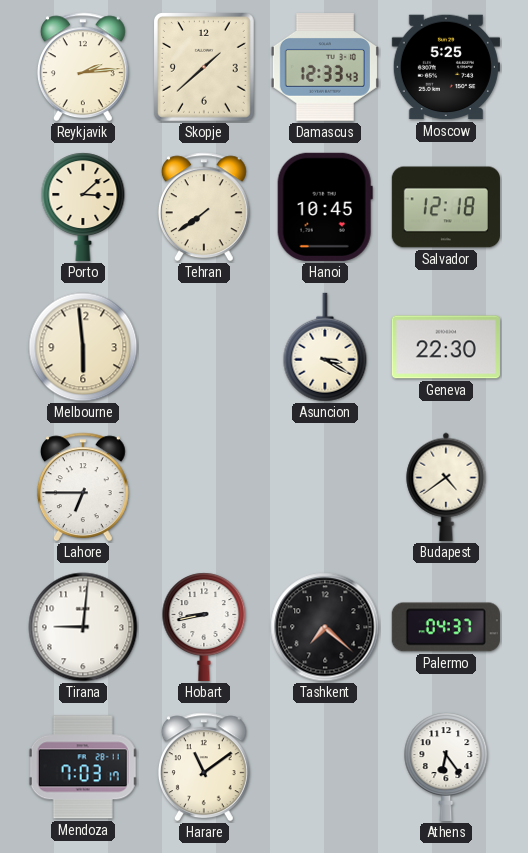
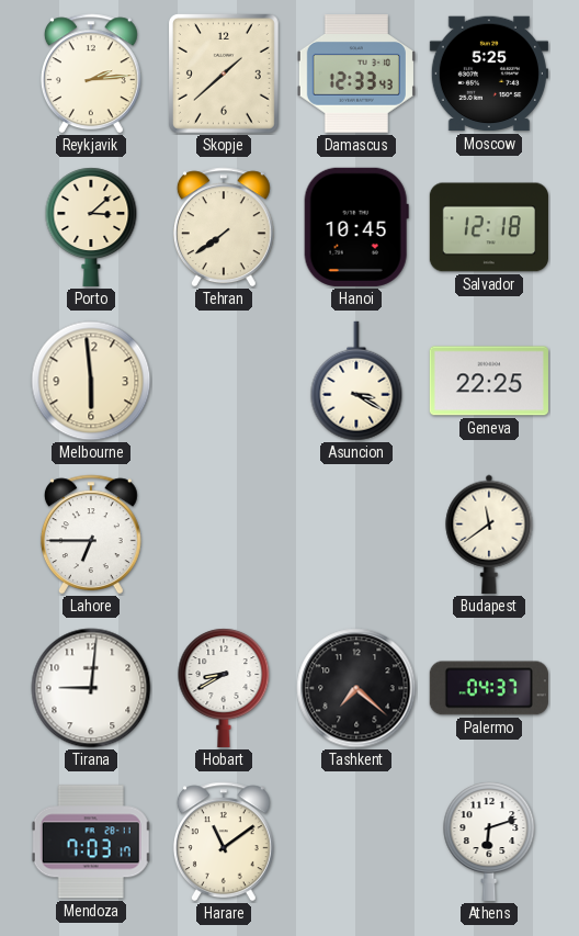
Geneva: 22:30 -> 22:25 (489, 381)
Budapest: 4:39 -> 11:39 (489, 534)
Hobart: 8:43 -> 8:40 (224, 688)
Athens: 6:24 -> 6:12 (489, 842)
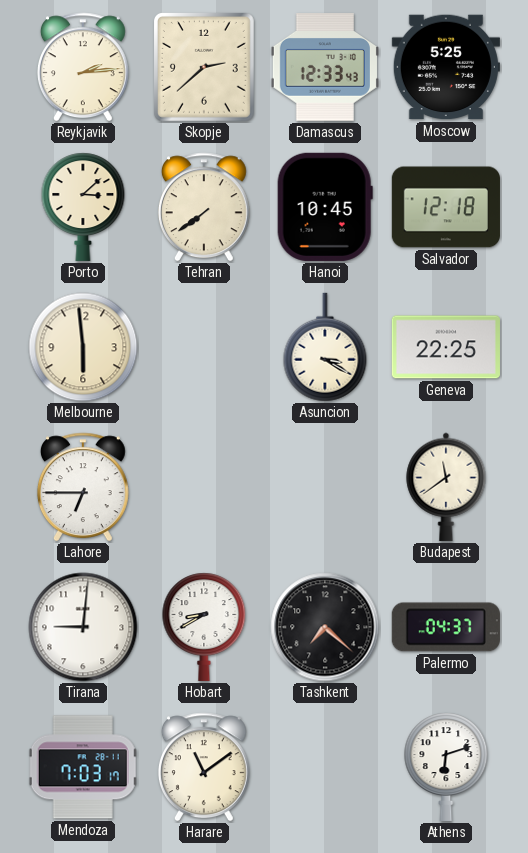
Skopje: 1:38 -> 2:38 (204, 67)
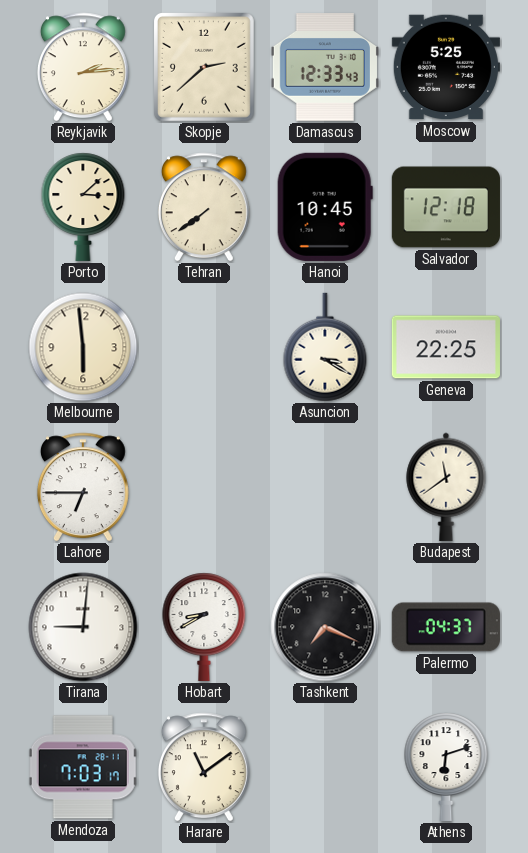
Tashkent: 7:22 -> 7:19 (325, 627)
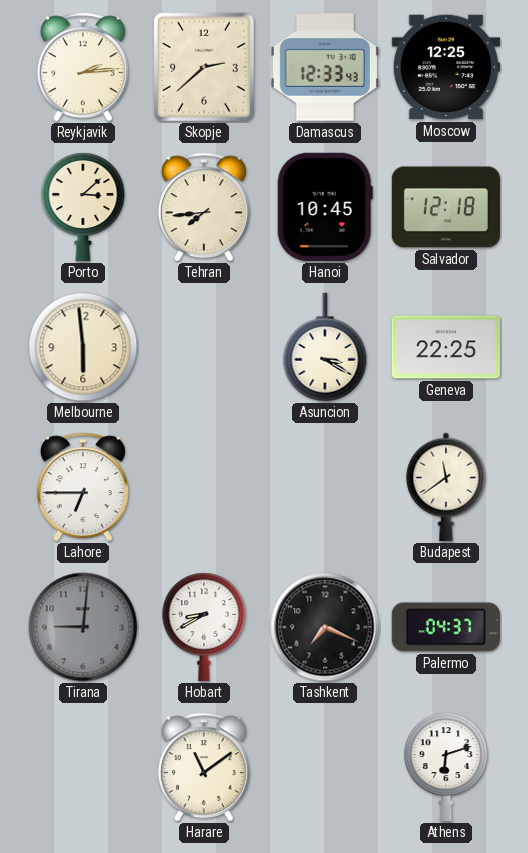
Moscow: 5:25 -> 12:25 (446, 67)
Tehran: 7:39 -> 7:44 (204, 207)
Tirana dial: white -> grey (83, 627)
Mendoza: 7:03 -> none (83, 767)
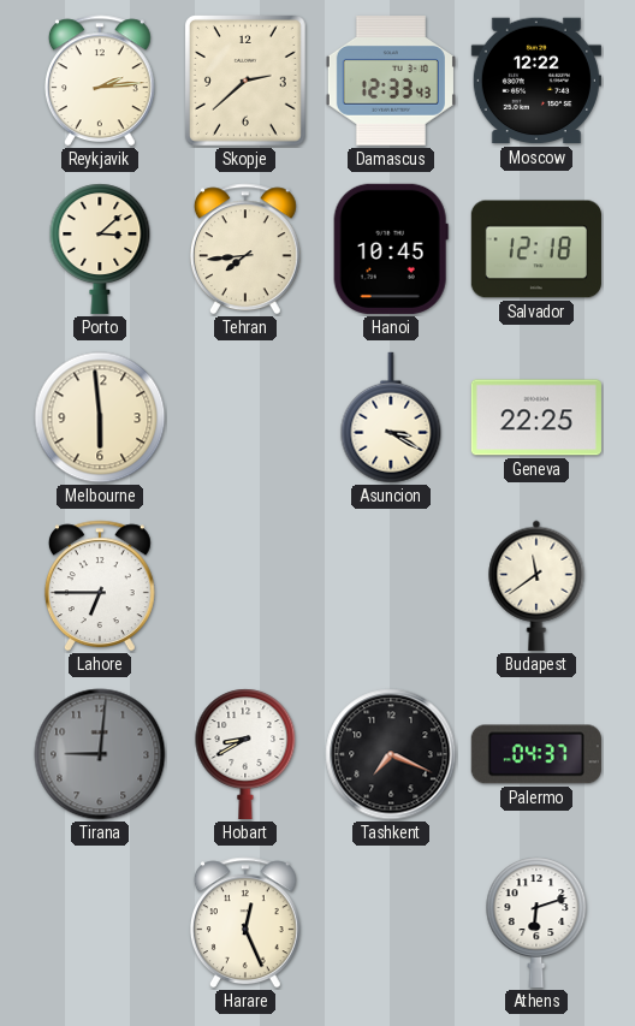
Moscow: 12:25 -> 12:22 (536, 81)
Harare: 11:09 -> 12:26 (245, 923)
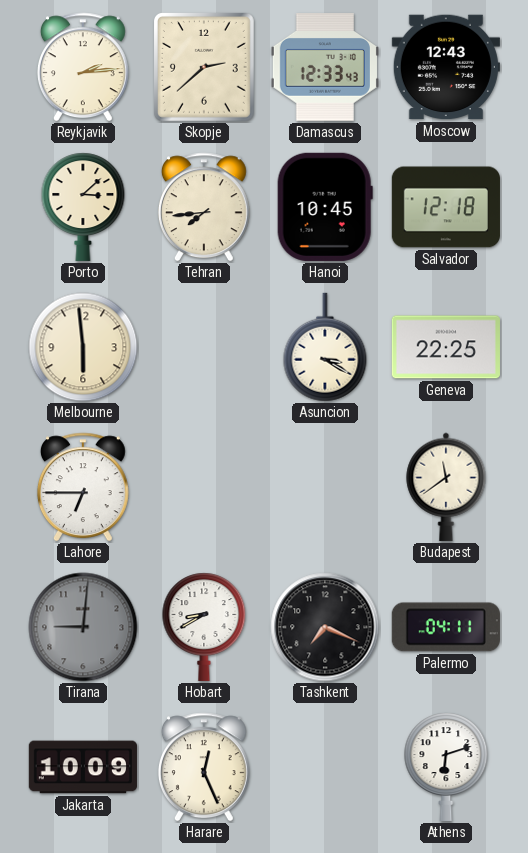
Moscow: 12:22 -> 12:43 (446, 67)
Palermo: 04:37 -> 04:11 (446, 627)
Jakarta: none -> 10:09 (83, 767)
